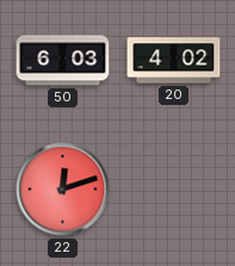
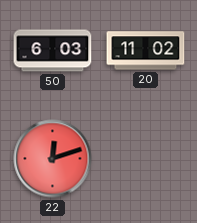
20: 4:02 -> 11:02 (146, 51)
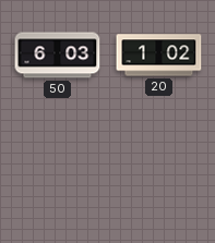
20: 11:02 -> 1:02 (159, 56)
22: 12:12 -> none (53, 159)
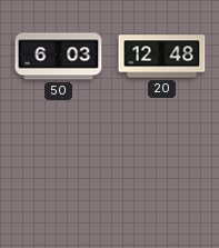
20: 1:02 -> 12:48 (162, 57)
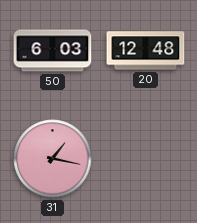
31: none -> 1:17 (53, 159)
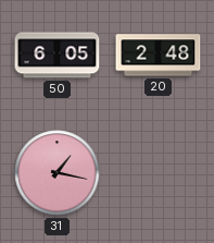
50: 6:03 -> 6:05 (58, 56)
20: 12:48 -> 2:48 (159, 56)
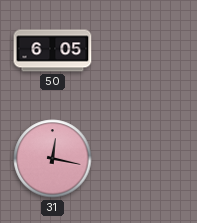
20: 2:48 -> none (159, 56)
31: 1:17 -> 12:17 (53, 159)
